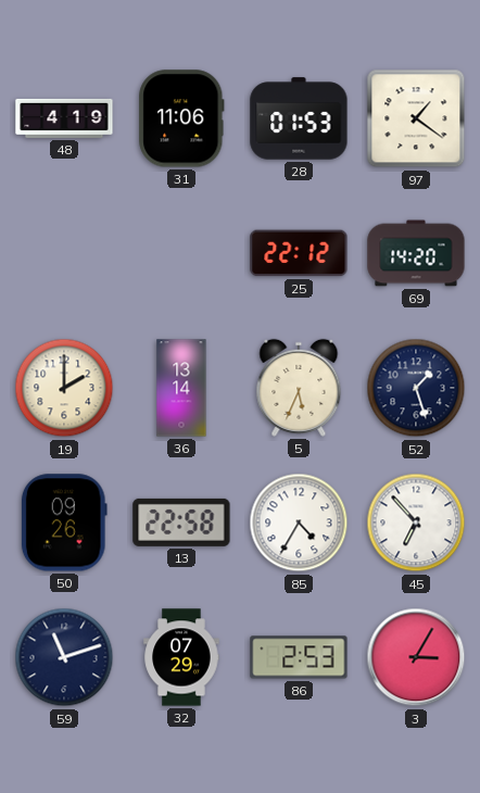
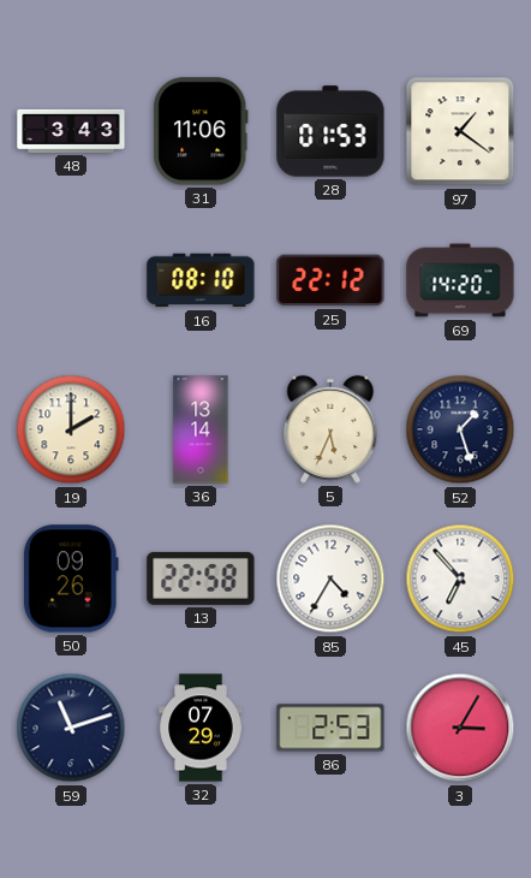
48: 4:19 -> 3:43 (71, 131)
16: none -> 08:10 (201, 280)
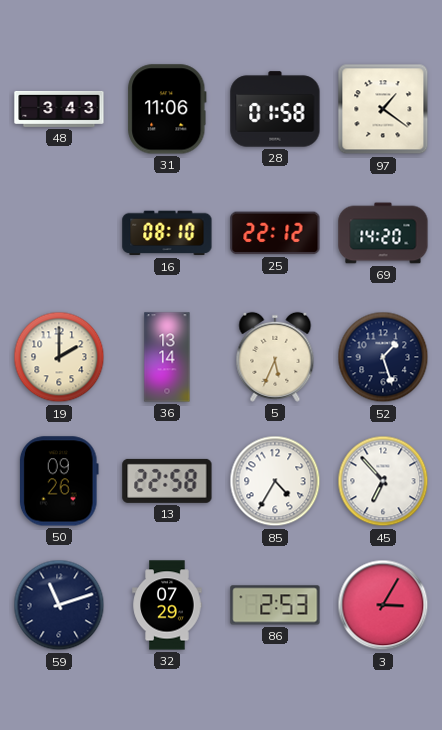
28: 01:53 -> 01:58 (275, 109)
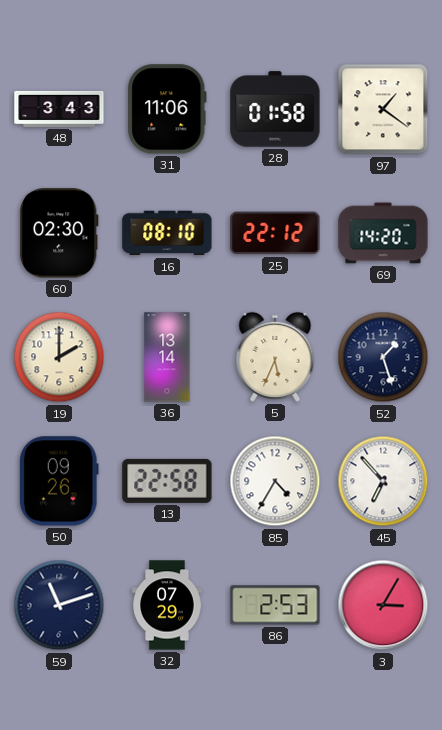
60: none -> 02:30 (59, 233)
